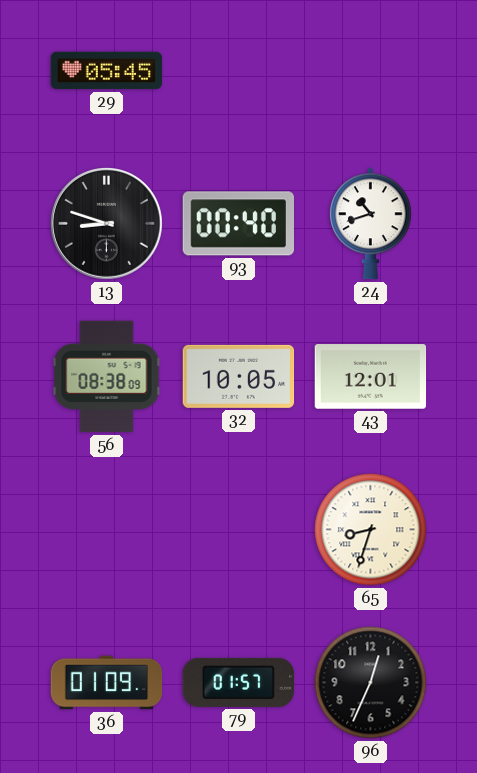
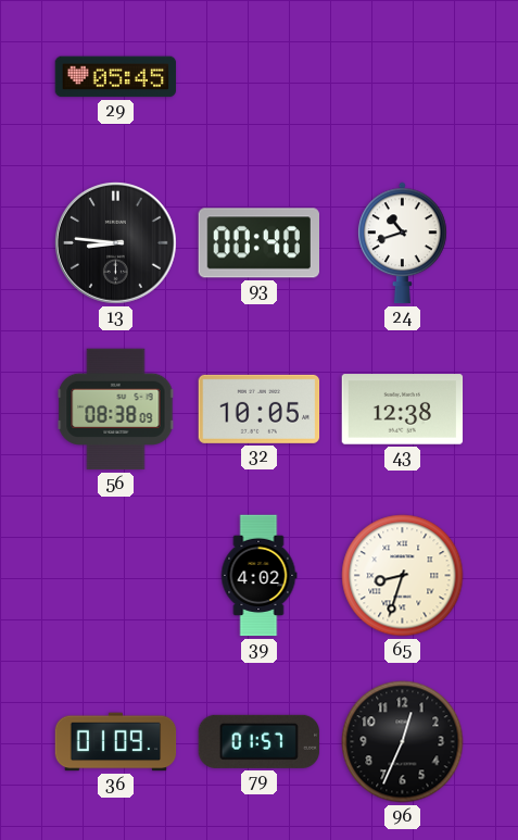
13: 8:48 -> 8:46 (116, 243)
43: 12:01 -> 12:38 (403, 410)
39: none -> 4:02 (258, 576)
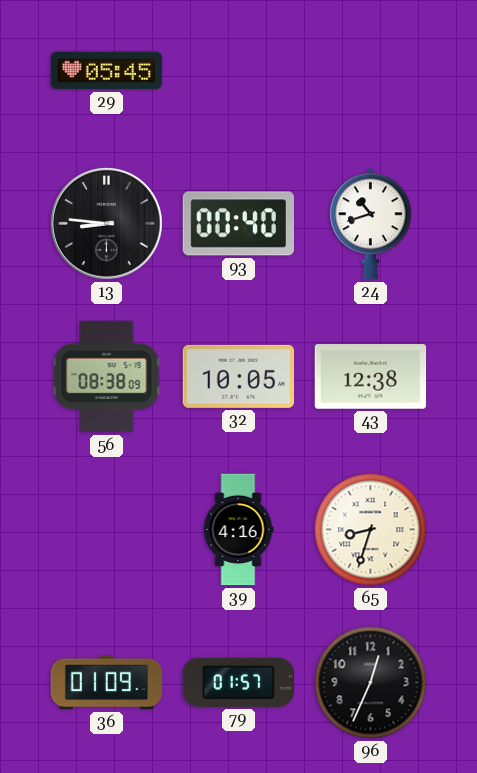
39: 4:02 -> 4:16 (238, 530)
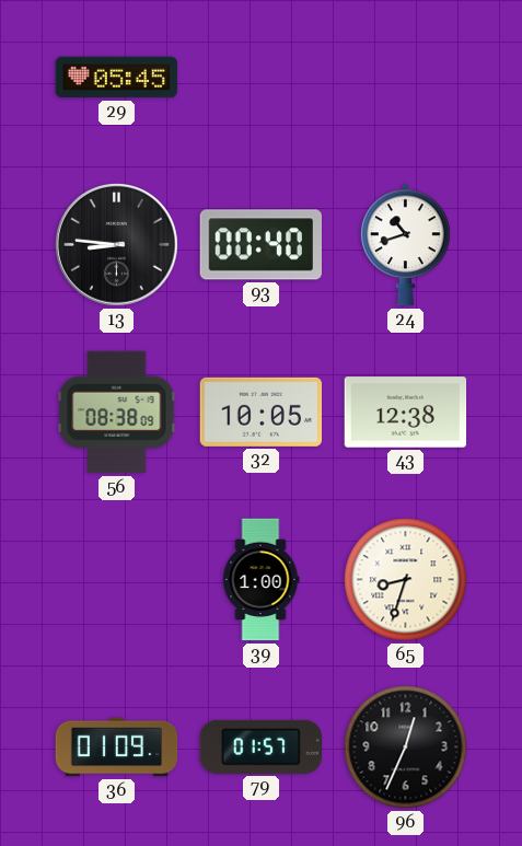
39: 4:16 -> 1:00 (260, 580)
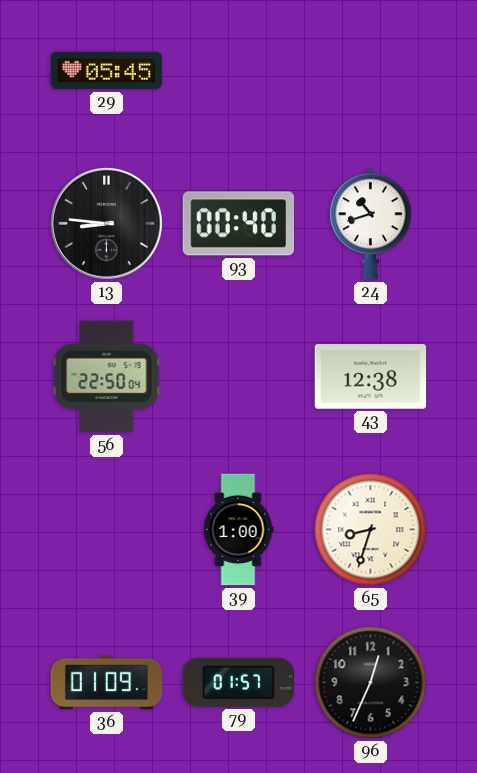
56: 08:38 -> 22:50 (107, 377)
32: 10:05 -> none (262, 412)
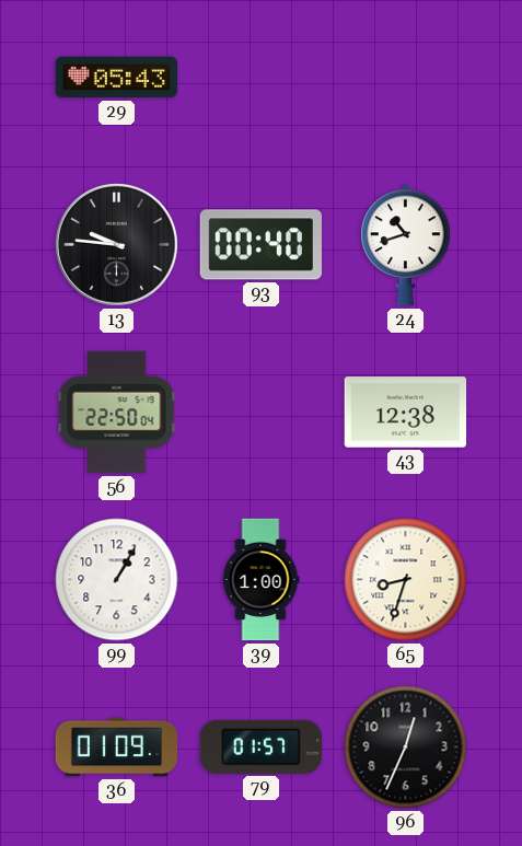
29: 05:45 -> 05:43 (117, 78)
13: 8:46 -> 9:46 (117, 245)
99: none -> 1:05 (117, 580)
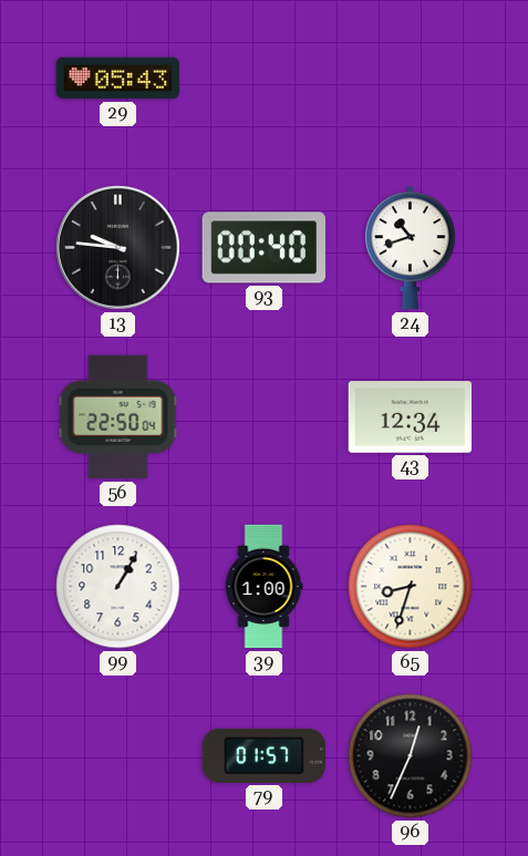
43: 12:38 -> 12:34 (411, 417)
36: 01:09 -> none (117, 748)
